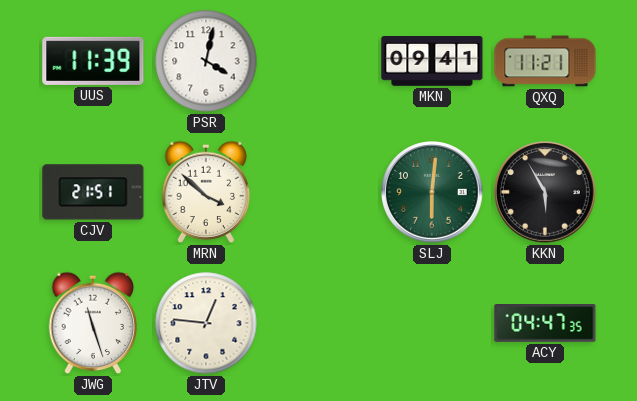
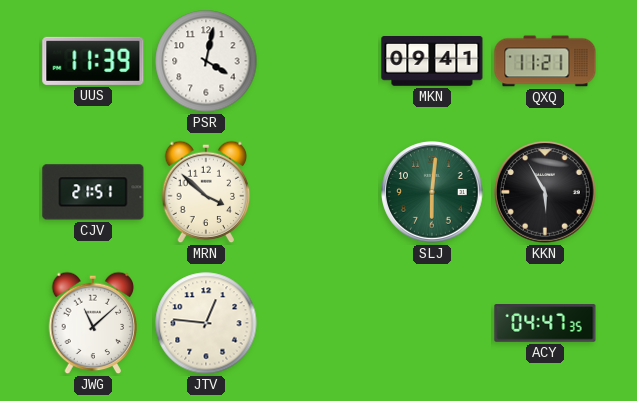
JWG: 11:27 -> 11:08 (93, 323)
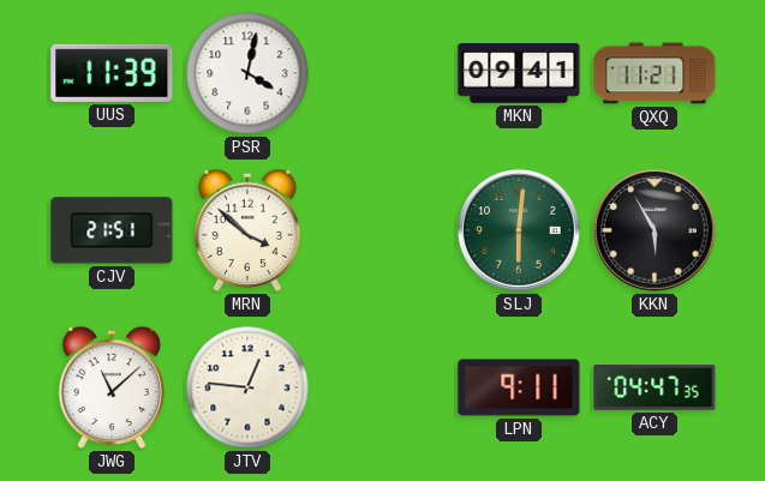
LPN: none -> 9:11 (519, 387)
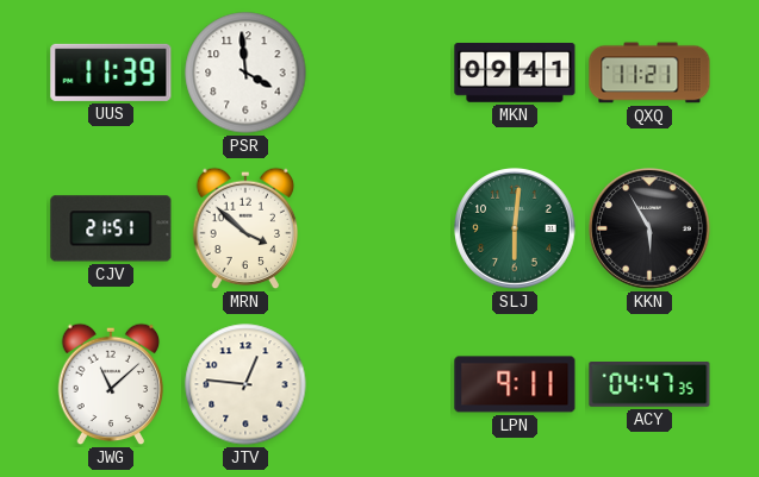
PSR: 4:02 -> 3:59 (245, 73)
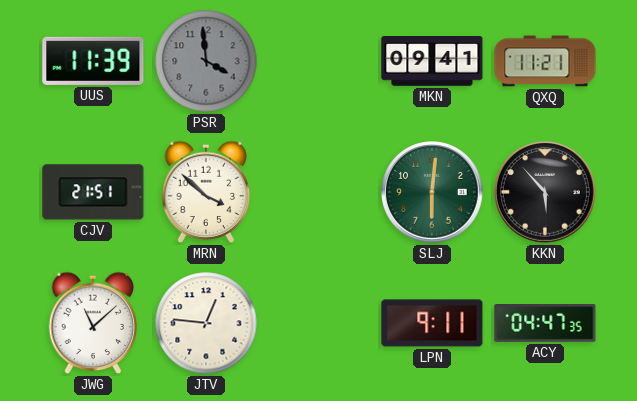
PSR dial: white -> grey (206, 61)
KKN: 5:55 -> 5:53 (546, 193)
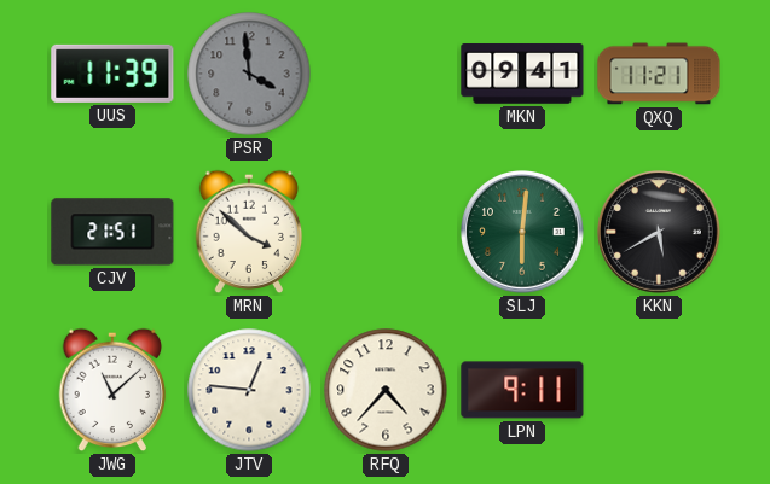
KKN: 5:53 -> 5:40 (660, 233)
RFQ: none -> 4:37 (386, 390)
ACY: 04:47 -> none (545, 323)
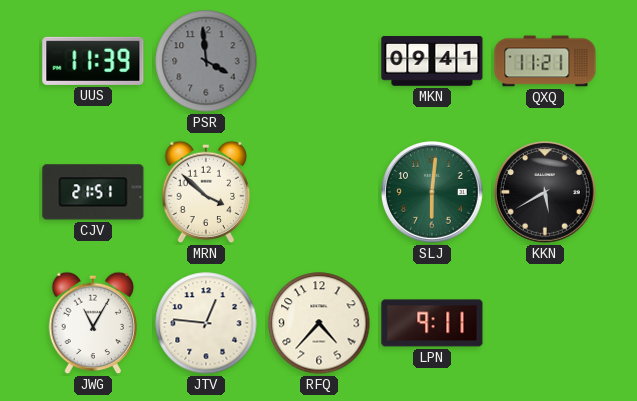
JWG: 11:08 -> 11:05 (93, 323)
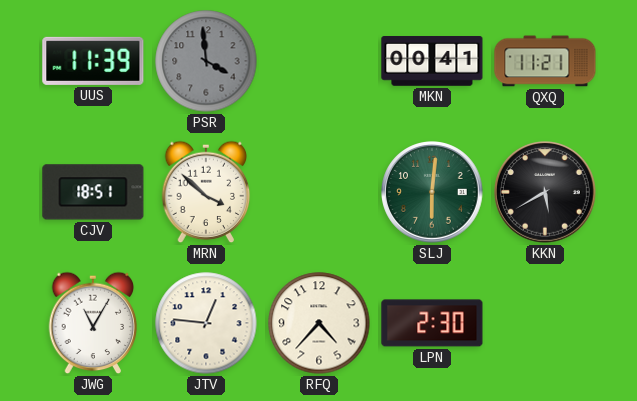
MKN: 09:41 -> 00:41 (432, 62)
CJV: 21:51 -> 18:51 (93, 192)
LPN: 9:11 -> 2:30 (432, 323)
